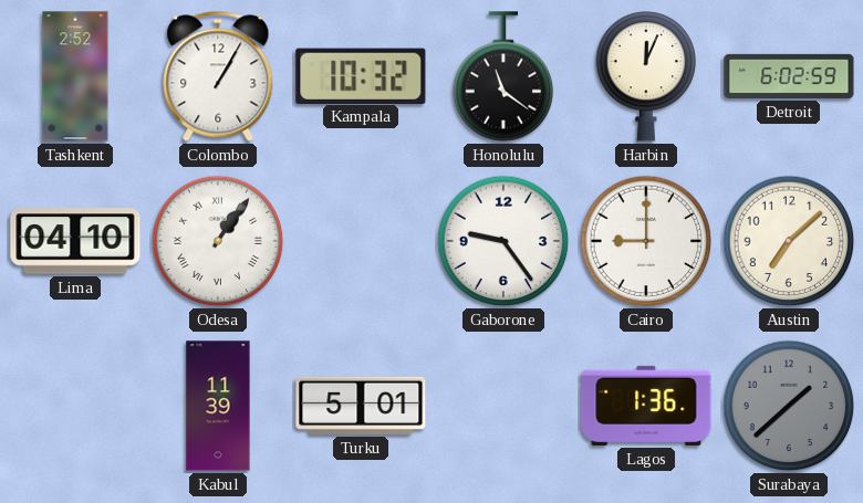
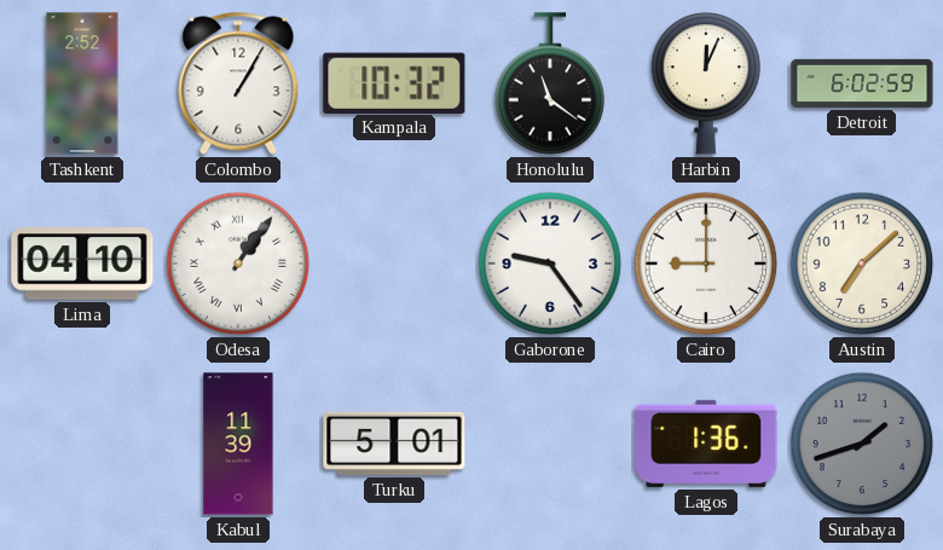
Surabaya: 1:38 -> 1:42 (862, 444)
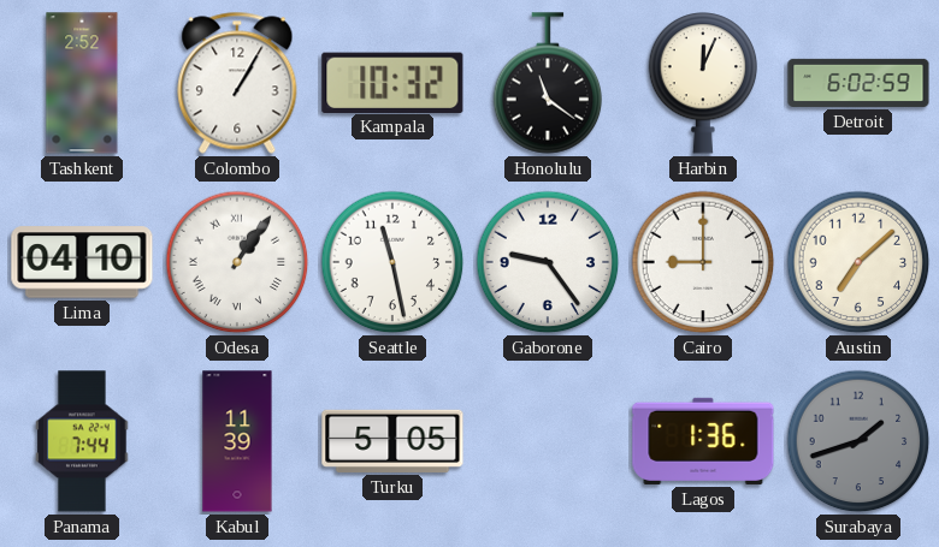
Seattle: none -> 11:28 (392, 262)
Panama: none -> 7:44 (82, 441)
Turku: 5:01 -> 5:05 (392, 441)
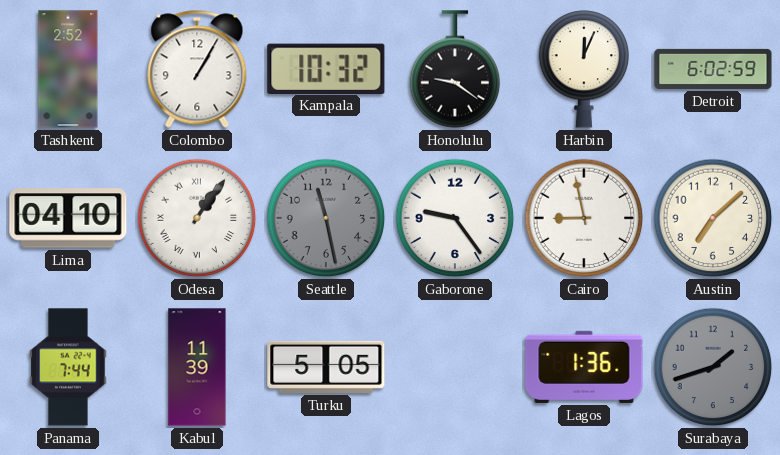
Honolulu: 11:21 -> 9:21 (455, 69)
Seattle dial: white -> grey (326, 218)
Cairo: 9:00 -> 8:58 (584, 218)
